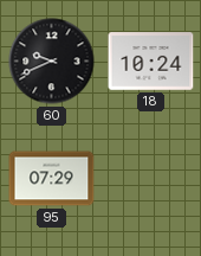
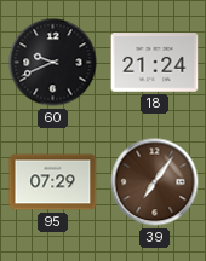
18: 10:24 -> 21:24 (155, 63)
39: none -> 7:06 (155, 182)
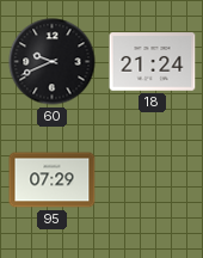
39: 7:06 -> none (155, 182)
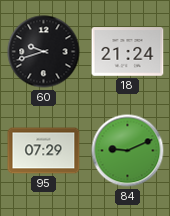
60: 9:41 -> 9:42 (44, 52)
84: none -> 9:11 (128, 151)
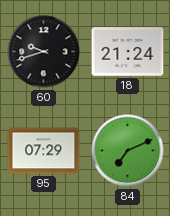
84: 9:11 -> 7:11 (128, 151)
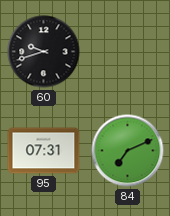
18: 21:24 -> none (128, 52)
95: 07:29 -> 07:31 (44, 151)
